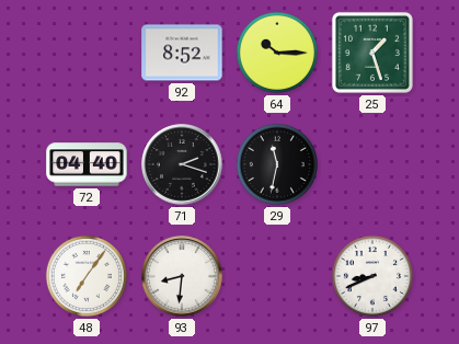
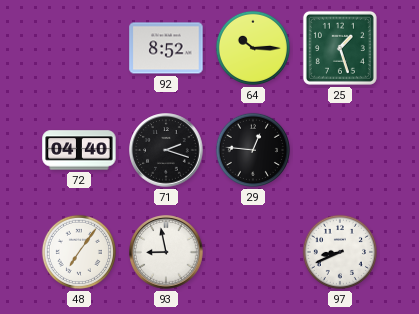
29: 11:32 -> 12:46 (253, 150)
93: 8:31 -> 8:58 (166, 252)
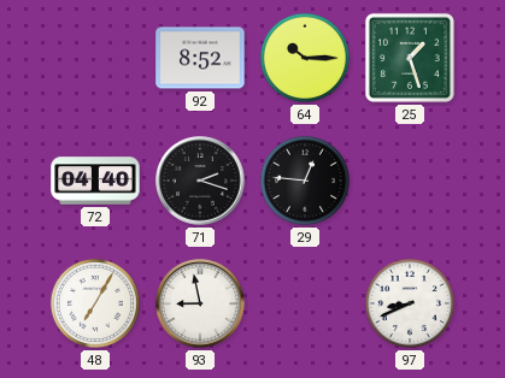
48: 7:06 -> 7:05 (95, 303)
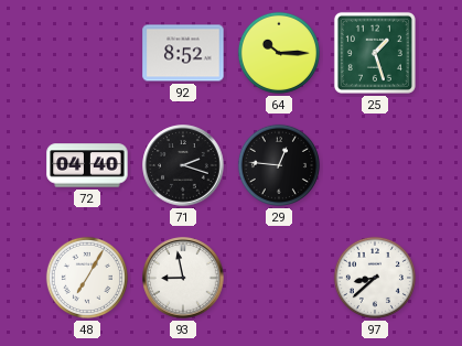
97: 8:41 -> 8:38 (375, 278)
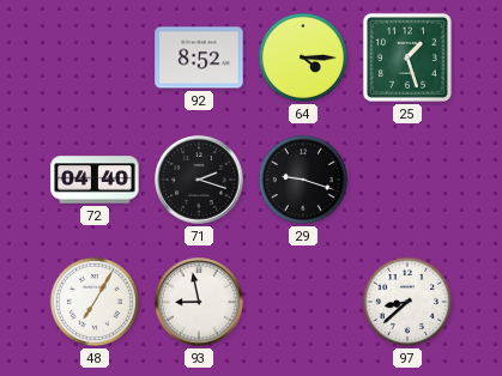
64: 10:15 -> 4:15 (303, 57)
29: 12:46 -> 9:18 (303, 180)
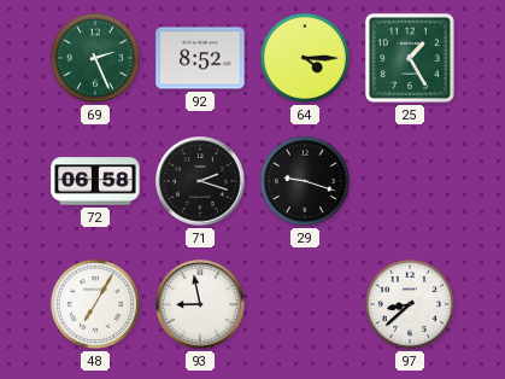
69: none -> 2:26 (95, 58)
25: 1:27 -> 1:25 (410, 58)
72: 04:40 -> 06:58 (95, 181)
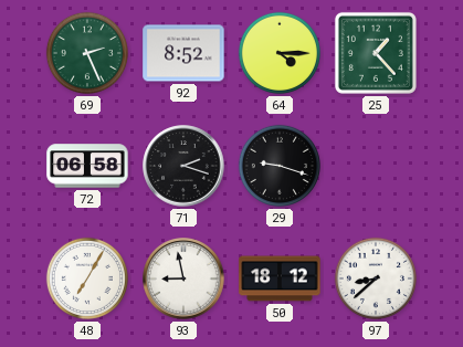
25: 1:25 -> 1:23 (376, 53)
50: none -> 18:12 (280, 278)
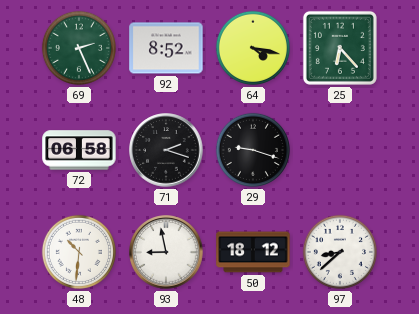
64: 4:15 -> 4:17 (253, 48)
25: 1:23 -> 6:23 (340, 48)
48: 7:05 -> 10:31 (79, 252)
